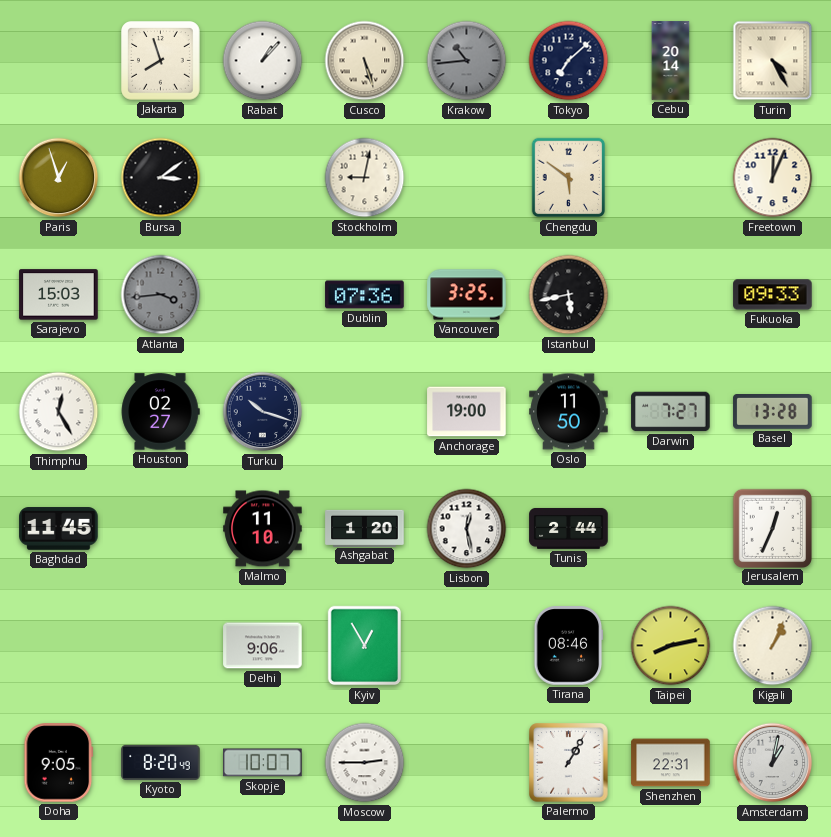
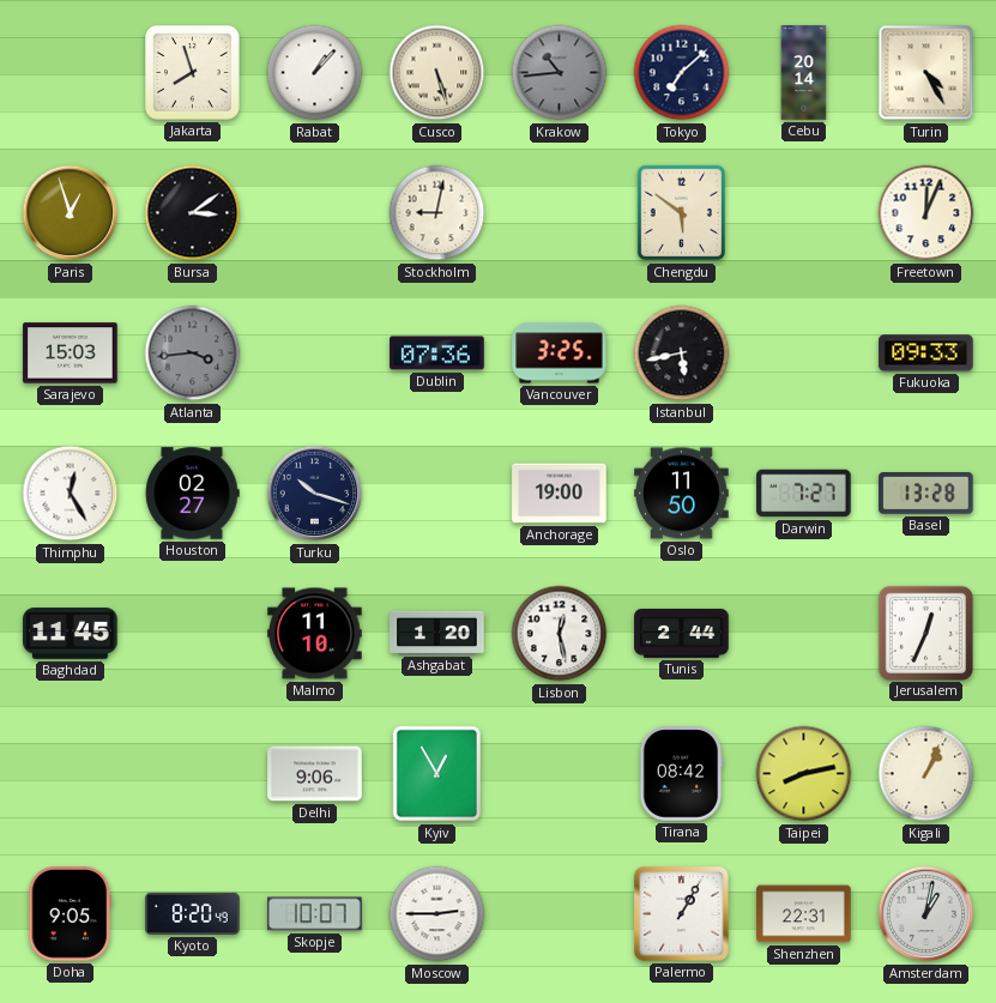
Tirana: 08:46 -> 08:42 (681, 774)
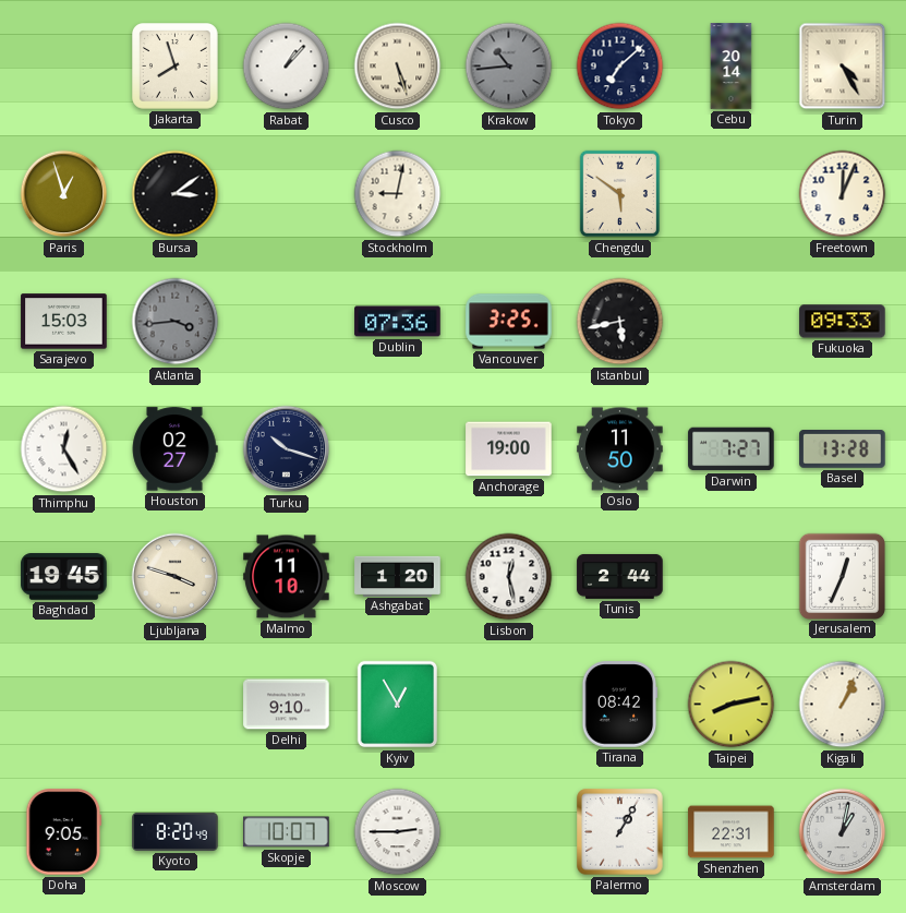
Baghdad: 11:45 -> 19:45 (64, 577)
Ljubljana: none -> 3:48 (176, 577)
Delhi: 9:06 -> 9:10 (287, 705)
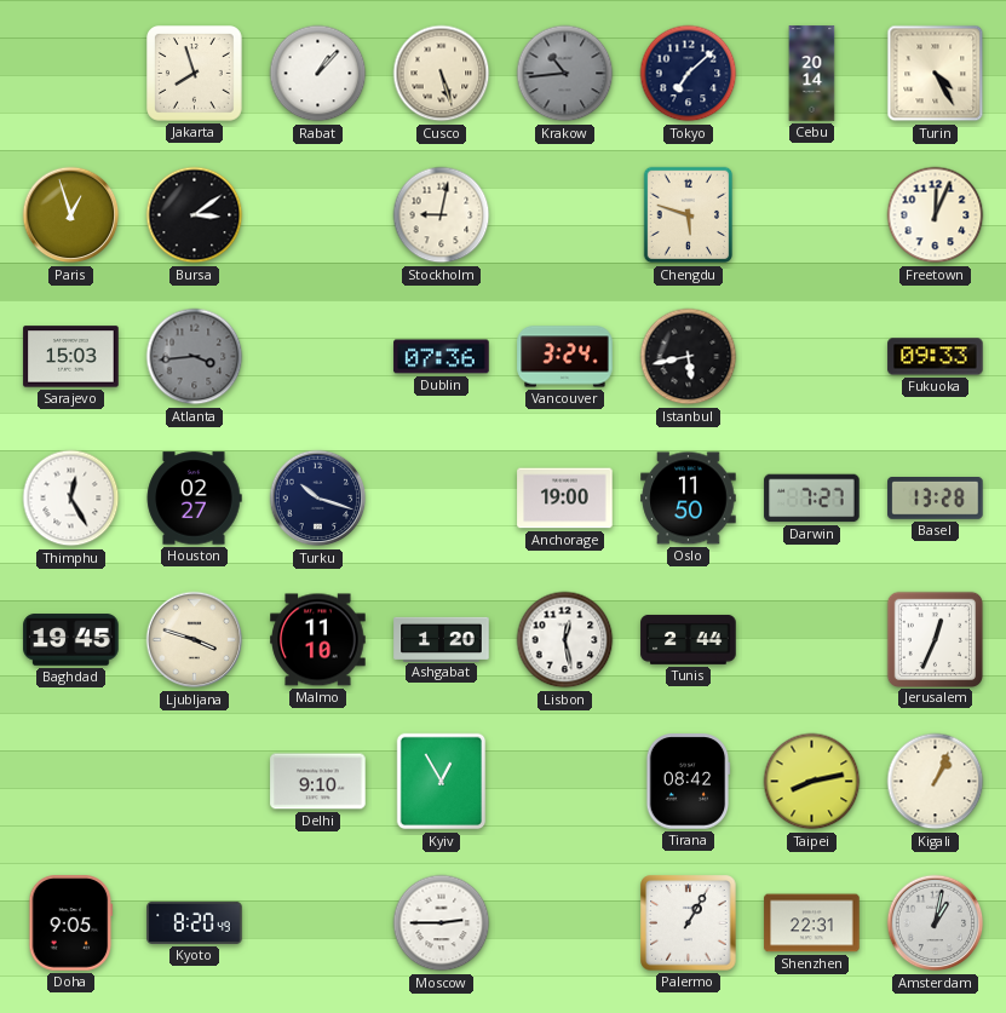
Chengdu: 5:51 -> 5:48 (689, 215)
Vancouver: 3:25 -> 3:24 (565, 357)
Skopje: 10:07 -> none (287, 832)
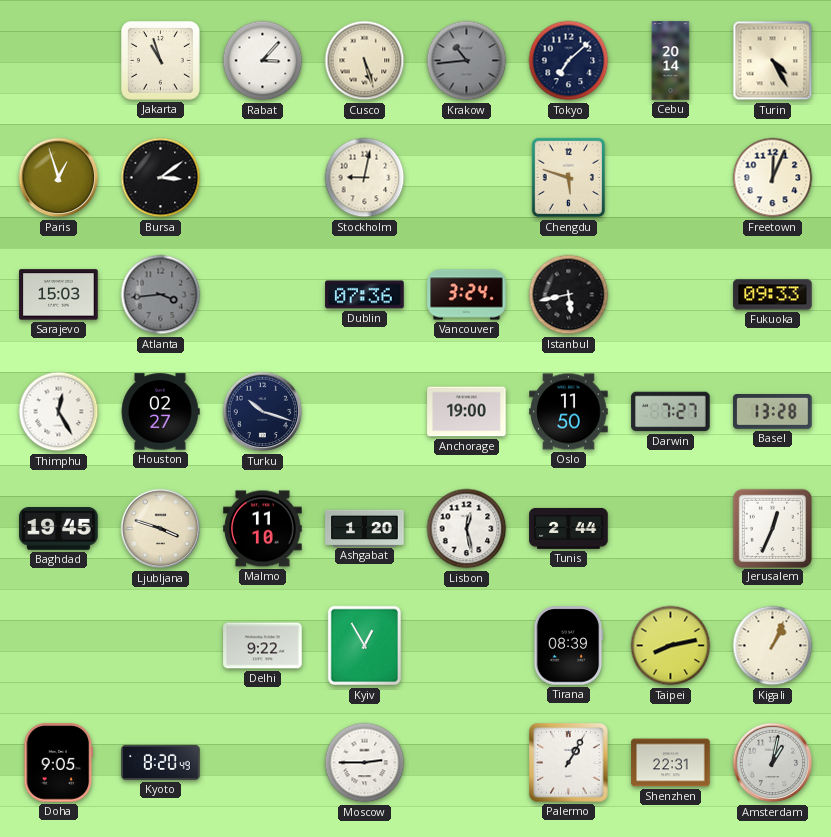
Jakarta: 7:57 -> 10:57 (161, 61)
Rabat: 1:07 -> 3:07 (263, 61)
Delhi: 9:10 -> 9:22 (263, 646)
Tirana: 08:42 -> 08:39 (568, 646)
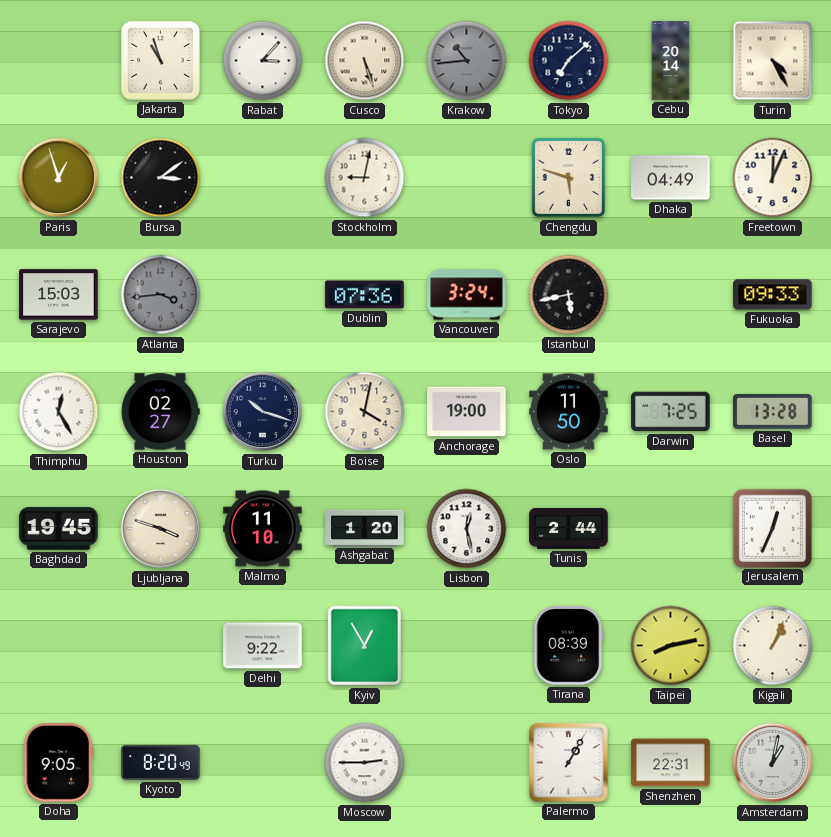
Dhaka: none -> 04:49 (671, 178)
Boise: none -> 4:02 (365, 412)
Darwin: 7:27 -> 7:25 (671, 412)
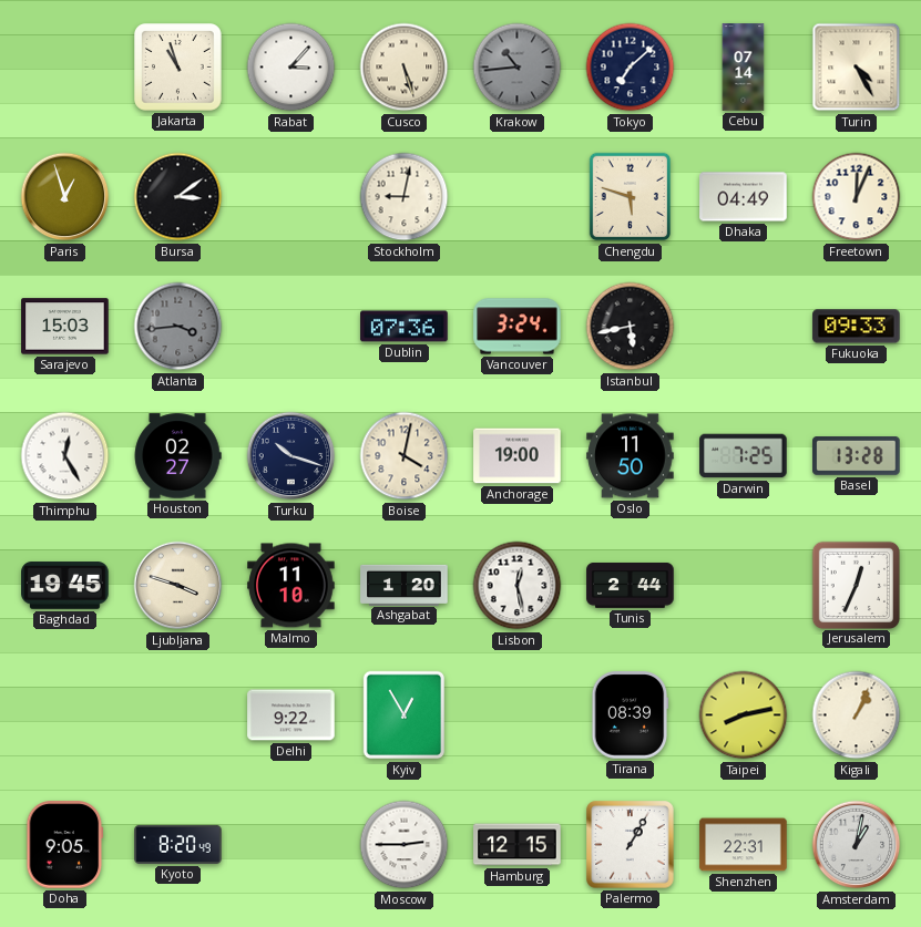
Cebu: 20:14 -> 07:14 (744, 68)
Hamburg: none -> 12:15 (518, 845)
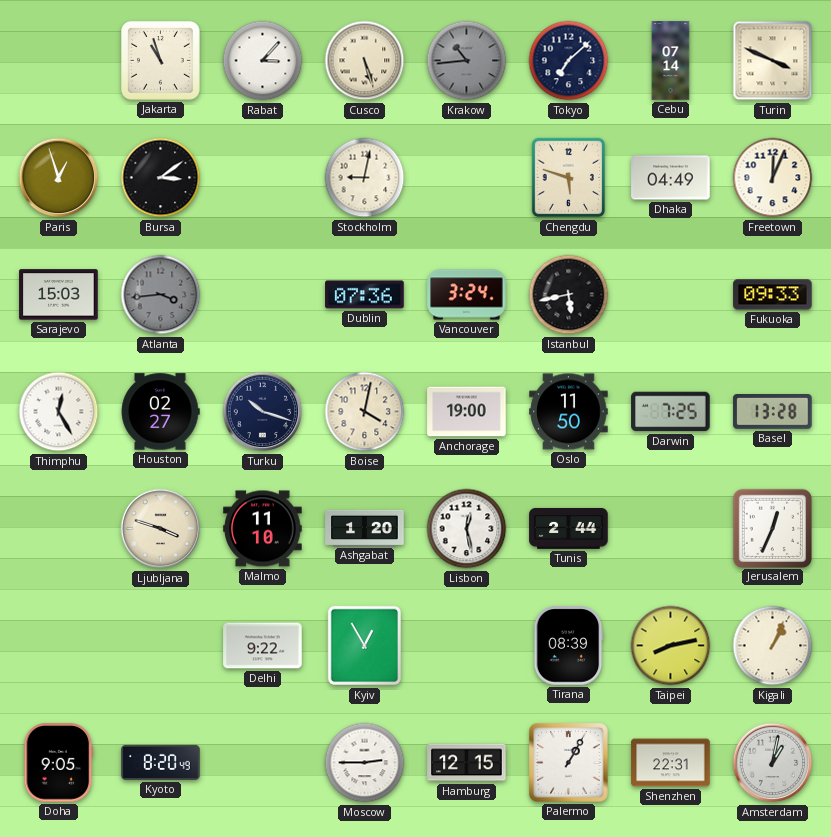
Turin: 4:25 -> 3:49 (773, 61)
Baghdad: 19:45 -> none (65, 586)
